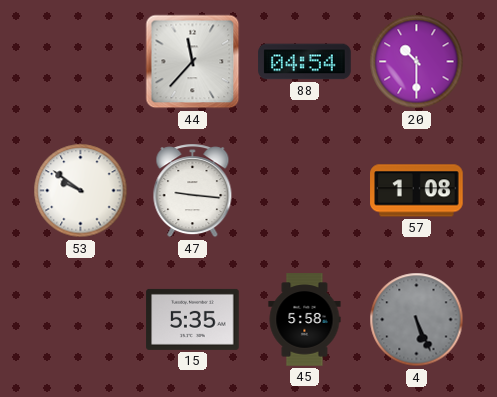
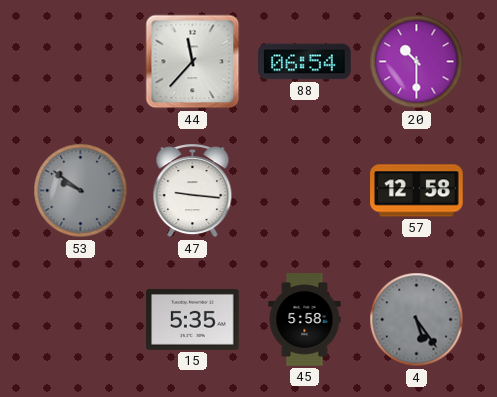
88: 04:54 -> 06:54 (305, 62)
53 dial: white -> grey (81, 191)
57: 1:08 -> 12:58 (417, 191)
4: 5:26 -> 5:24 (417, 320)
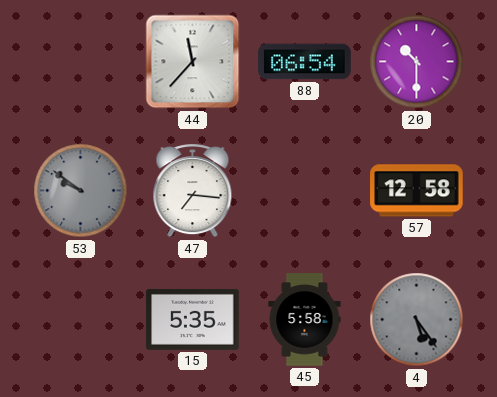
47: 9:16 -> 7:16 (193, 191)
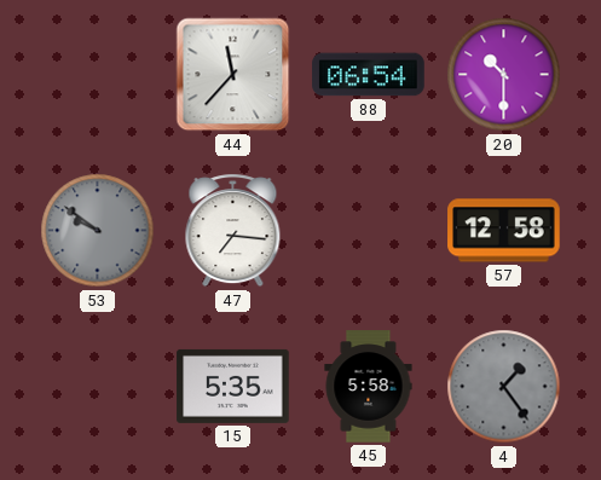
4: 5:24 -> 1:24 (504, 387)
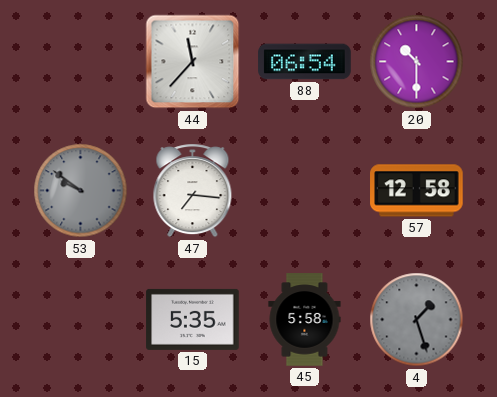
4: 1:24 -> 1:27 (417, 320)
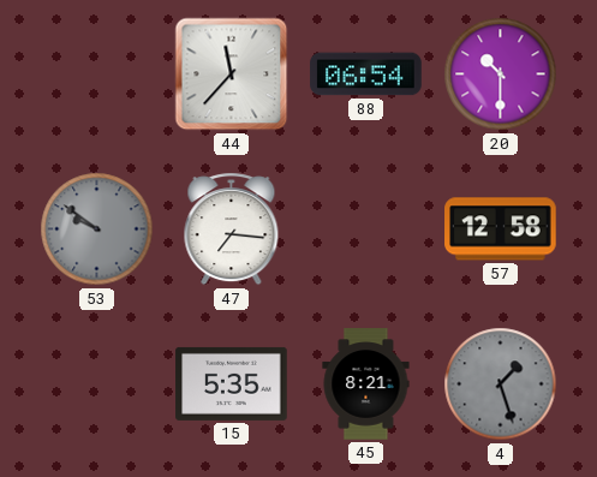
45: 5:58 -> 8:21 (366, 384)
